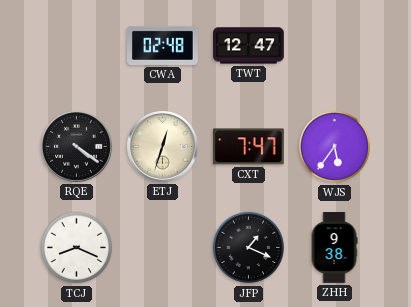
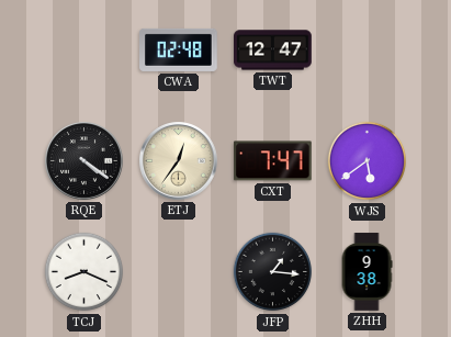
ETJ: 12:33 -> 12:36 (179, 161)
WJS: 5:36 -> 5:39 (368, 161)
JFP: 1:19 -> 1:16 (273, 272)
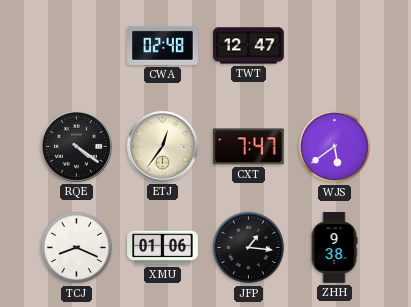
XMU: none -> 01:06 (163, 248)
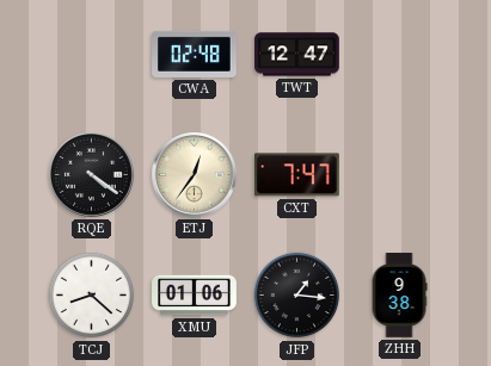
WJS: 5:39 -> none (335, 147)
TCJ: 8:19 -> 8:22 (92, 296)
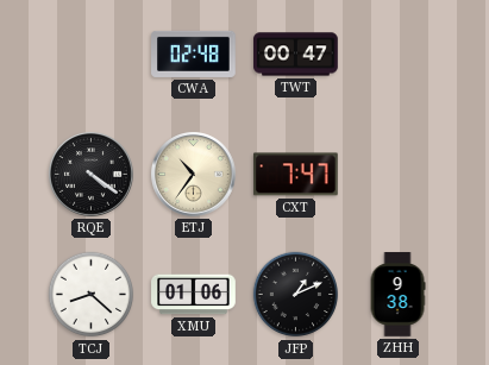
TWT: 12:47 -> 00:47 (296, 55)
ETJ: 12:36 -> 10:36 (194, 175)
JFP: 1:16 -> 1:11 (296, 295)
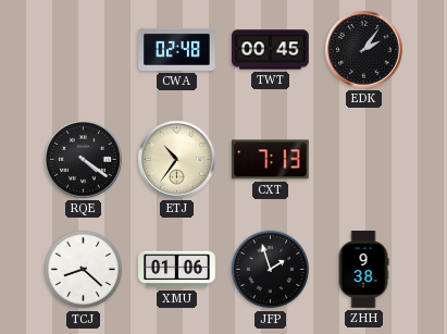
TWT: 00:47 -> 00:45 (271, 50)
EDK: none -> 2:06 (364, 50)
CXT: 7:47 -> 7:13 (270, 160)
JFP: 1:11 -> 1:57 (271, 270)
